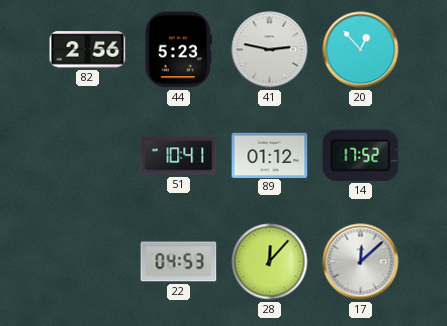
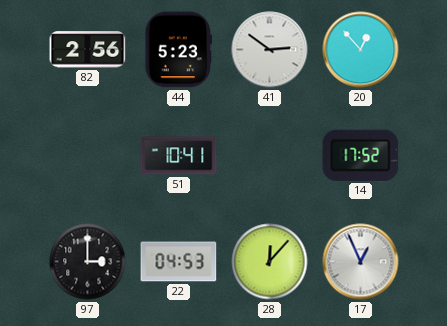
41: 2:47 -> 2:51 (270, 50)
89: 01:12 -> none (270, 155)
97: none -> 3:00 (88, 262)
17: 12:08 -> 12:56 (361, 262)
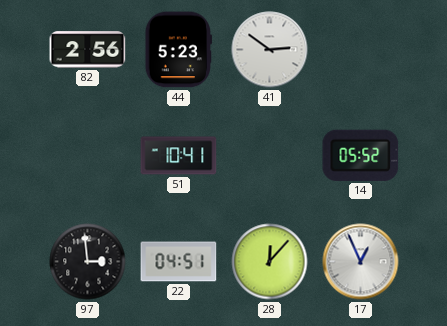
20: 12:53 -> none (361, 50)
14: 17:52 -> 05:52 (361, 155)
97: 3:00 -> 2:59 (88, 262)
22: 04:53 -> 04:51 (179, 262)
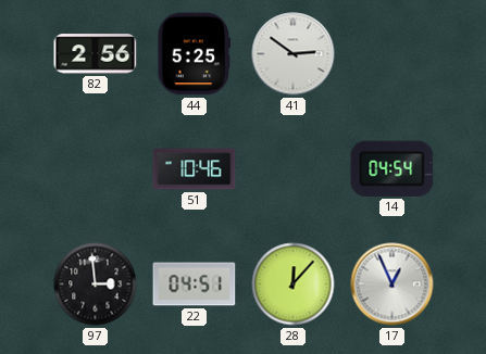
44: 5:23 -> 5:25 (194, 54)
51: 10:41 -> 10:46 (195, 169)
14: 05:52 -> 04:54 (392, 168)
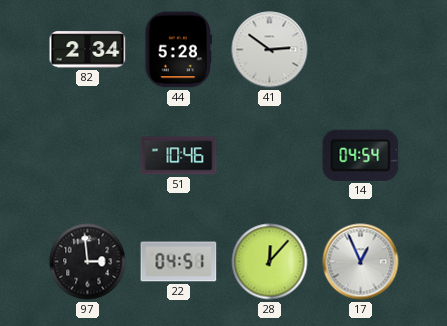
82: 2:56 -> 2:34 (88, 50)
44: 5:25 -> 5:28 (178, 50)
